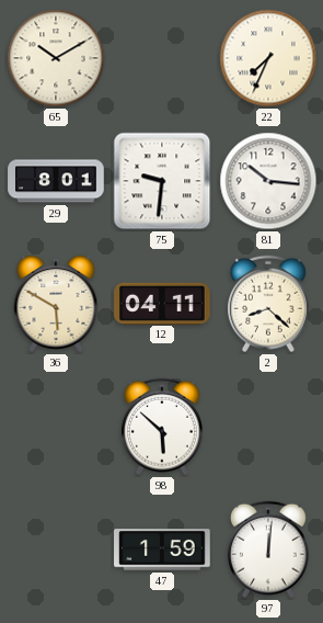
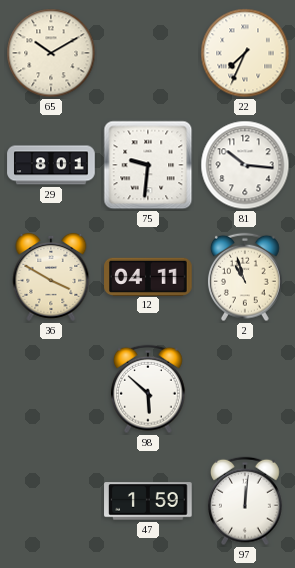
36: 5:50 -> 3:50 (51, 277)
2: 8:22 -> 10:57 (245, 277)
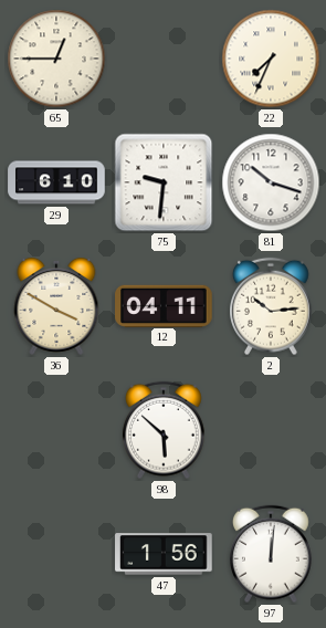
65: 10:10 -> 12:45 (56, 59)
29: 8:01 -> 6:10 (56, 182)
81: 10:16 -> 10:18 (271, 182)
2: 10:57 -> 10:14 (271, 306)
47: 1:59 -> 1:56 (164, 554)
